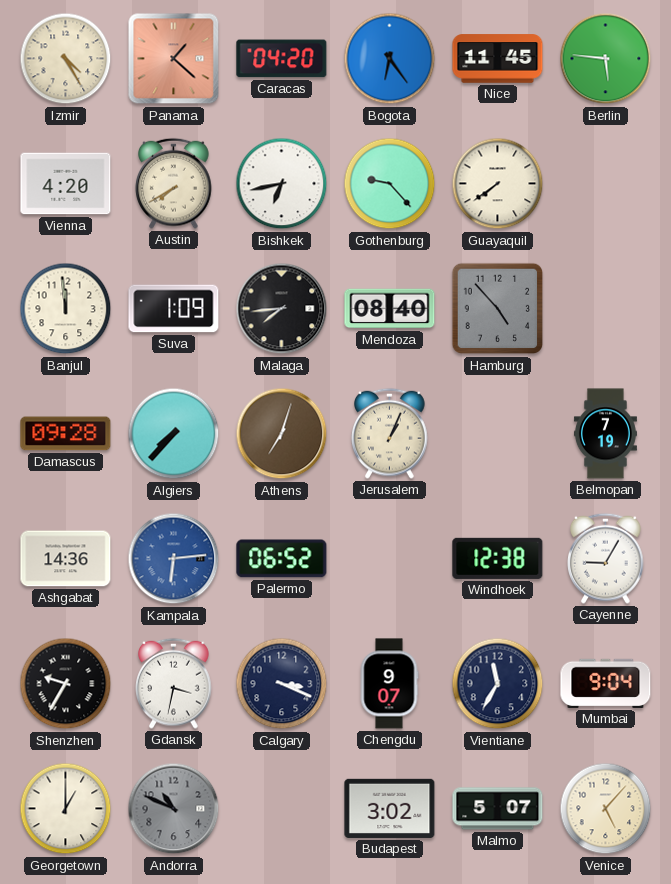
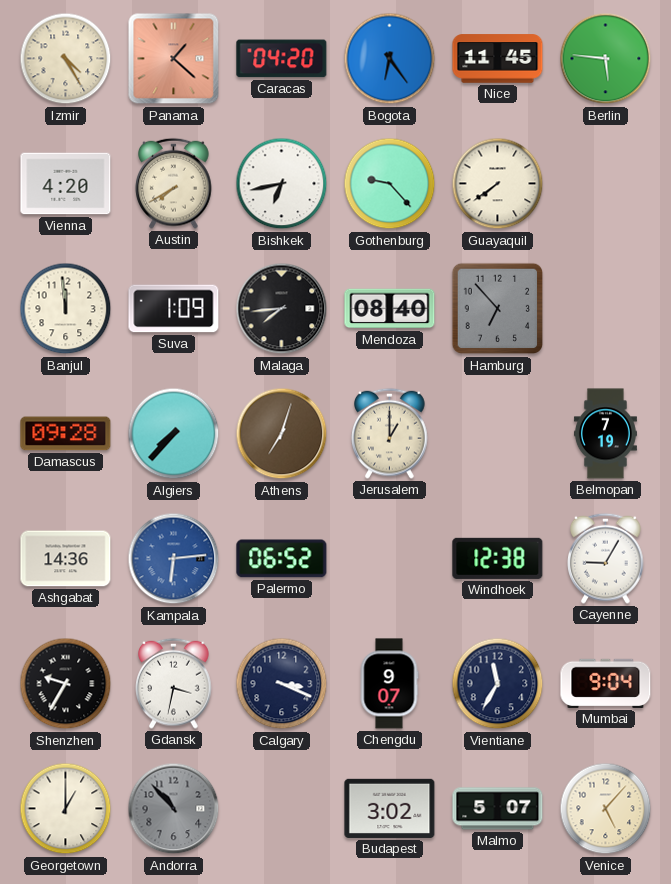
Hamburg: 4:53 -> 6:53 (498, 309)
Jerusalem: 1:04 -> 1:00 (390, 433)
Andorra: 10:49 -> 10:53 (174, 809)
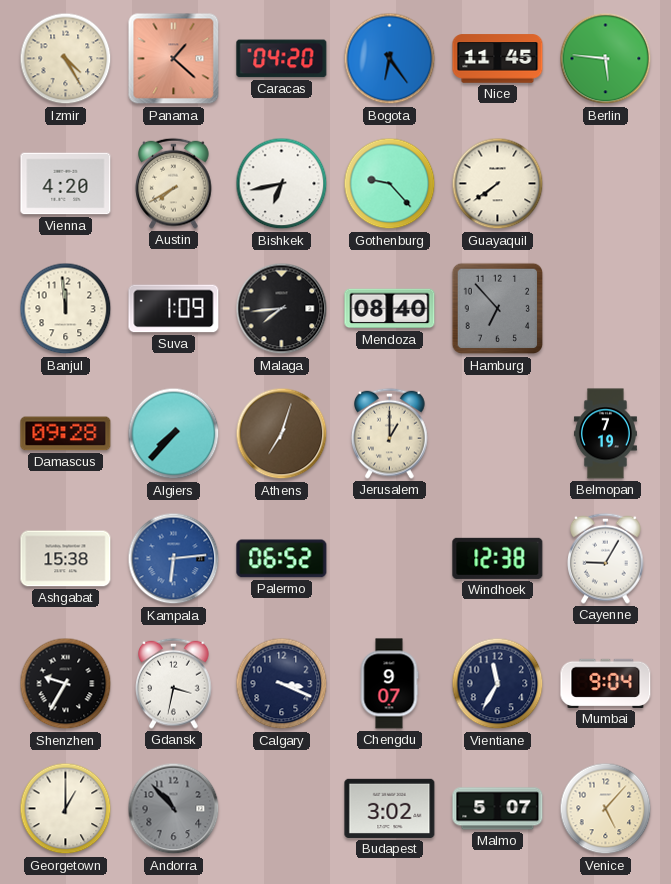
Ashgabat: 14:36 -> 15:38 (66, 559)
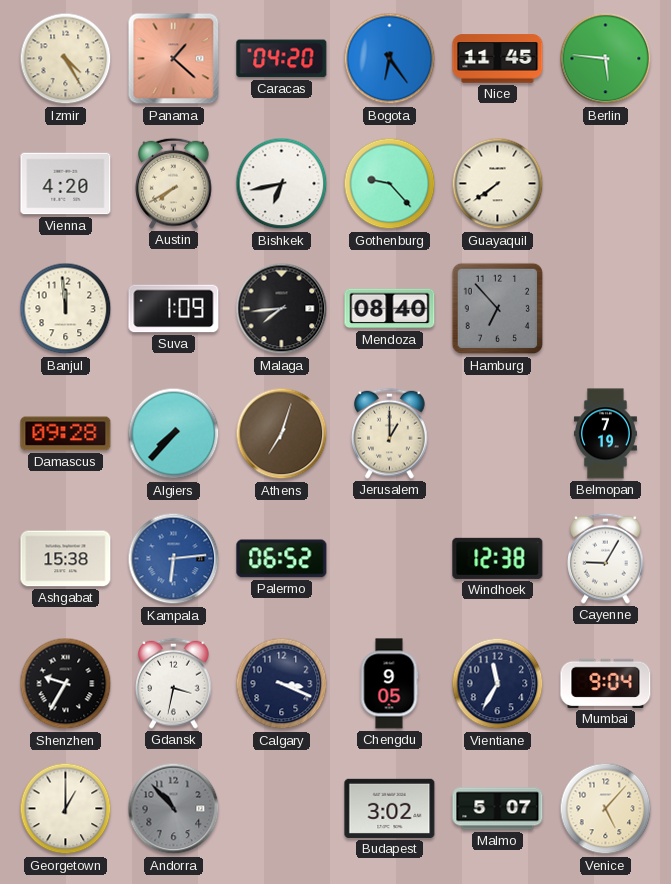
Chengdu: 9:07 -> 9:05 (389, 684)
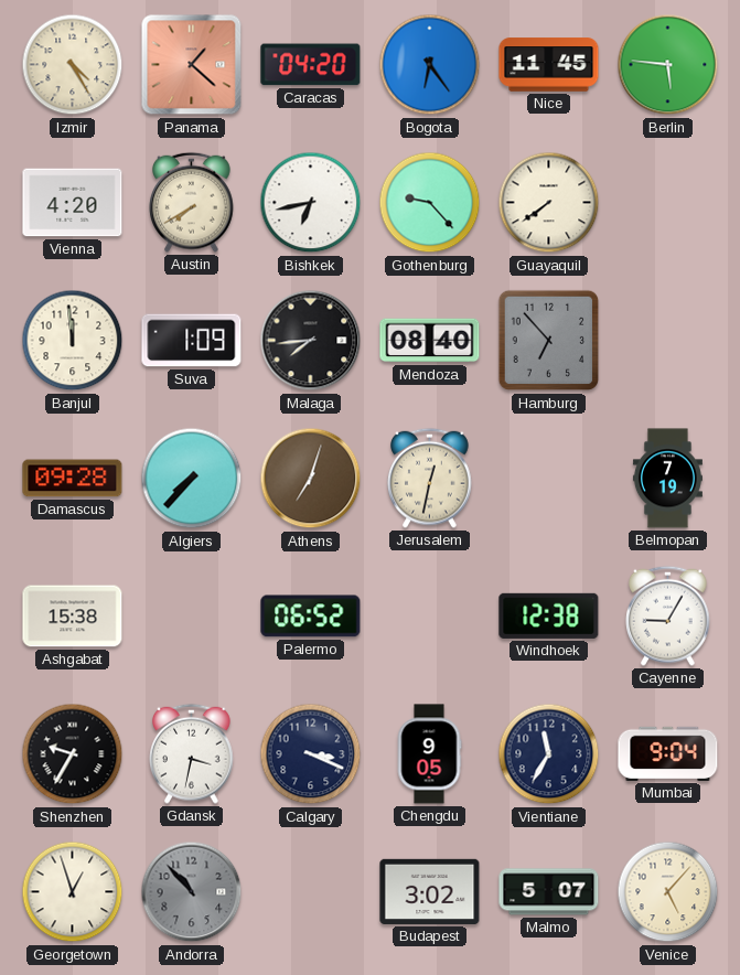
Jerusalem: 1:00 -> 12:32 (430, 478)
Kampala: 6:14 -> none (174, 559)
Georgetown: 1:00 -> 12:57 (73, 892)
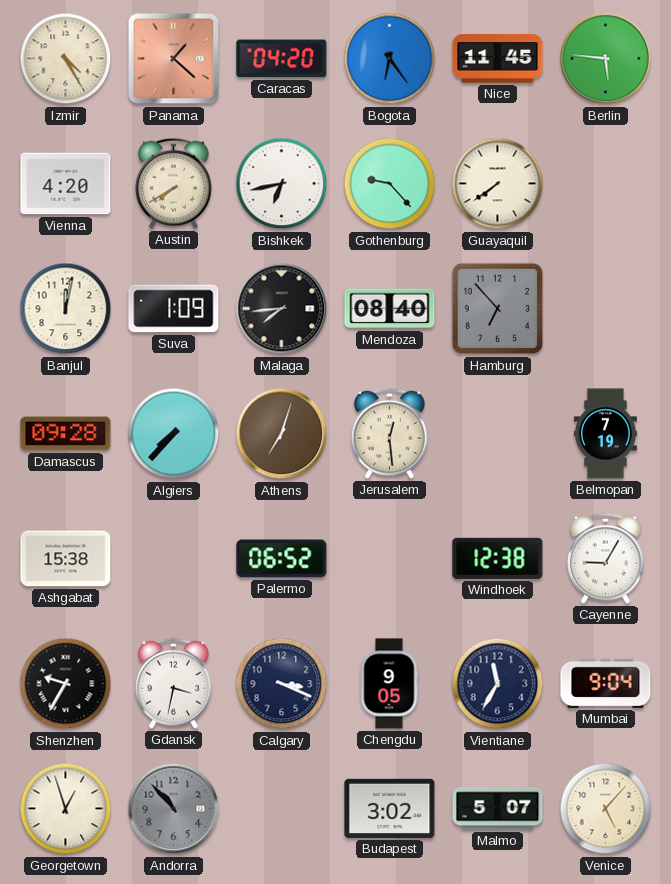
Banjul: 11:59 -> 12:02 (66, 309)
Jerusalem: 12:32 -> 12:29 (390, 433)
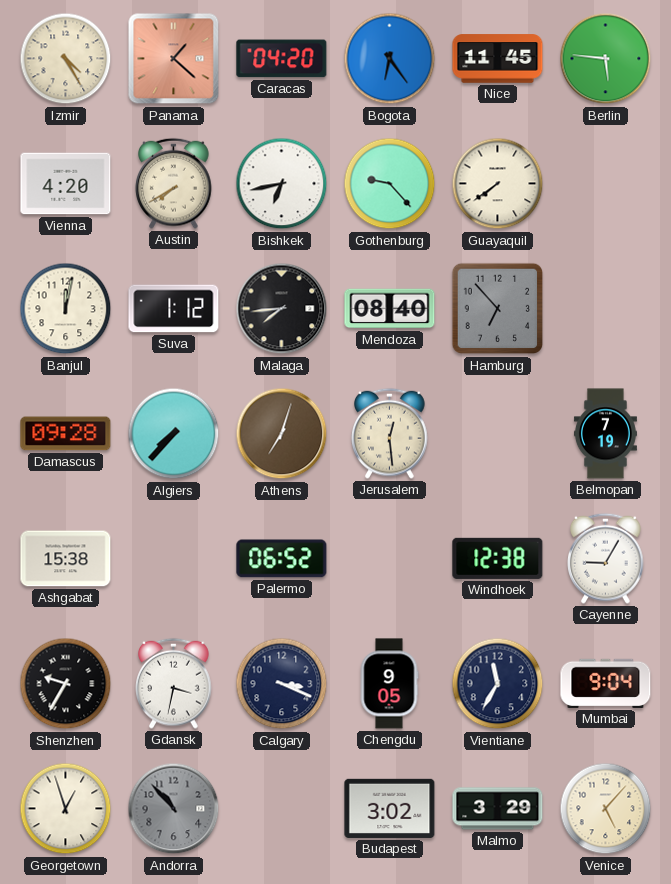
Suva: 1:09 -> 1:12 (174, 309)
Malmo: 5:07 -> 3:29 (498, 809)
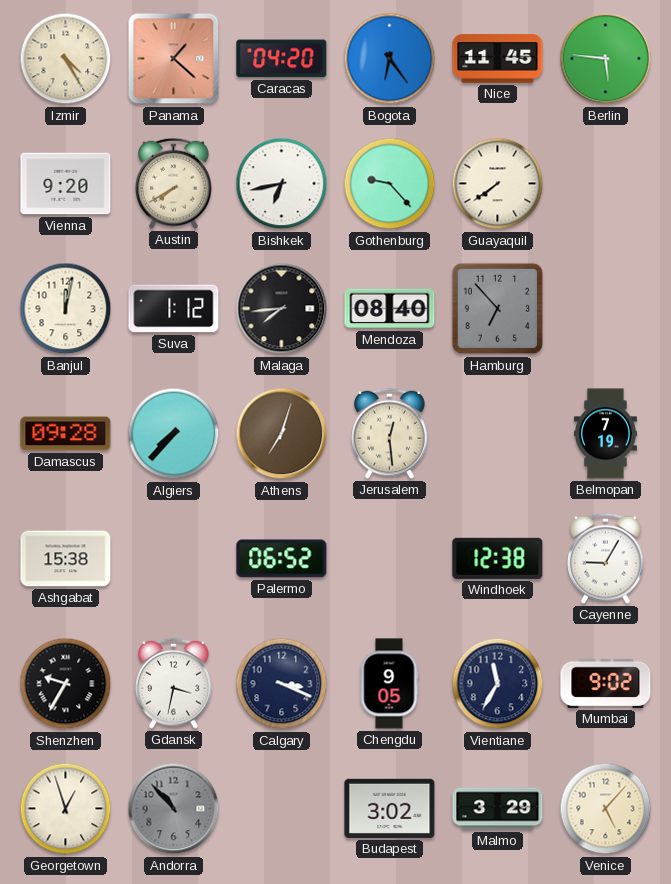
Vienna: 4:20 -> 9:20 (66, 184)
Mumbai: 9:04 -> 9:02 (606, 683)
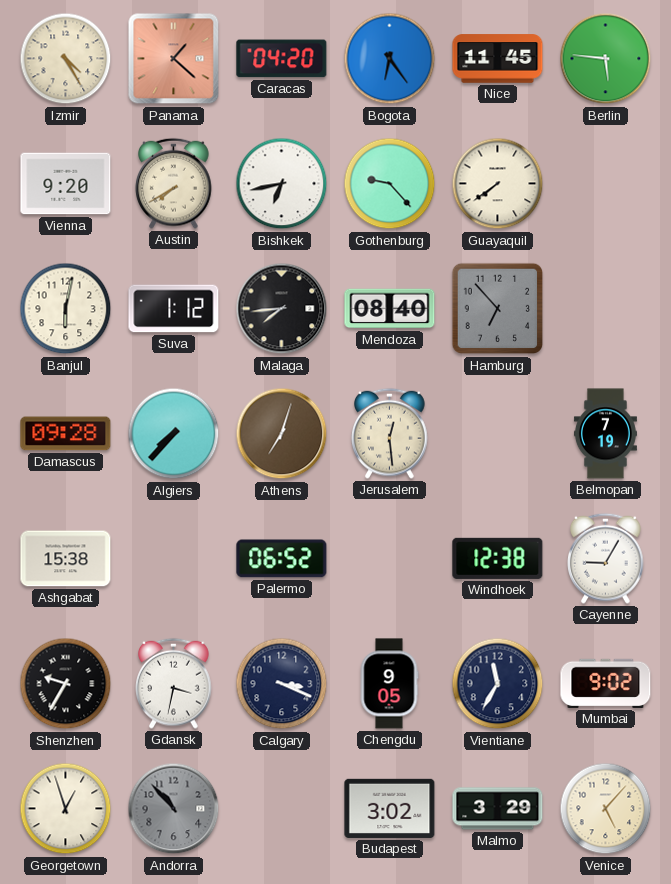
Banjul: 12:02 -> 6:02 (66, 309)
